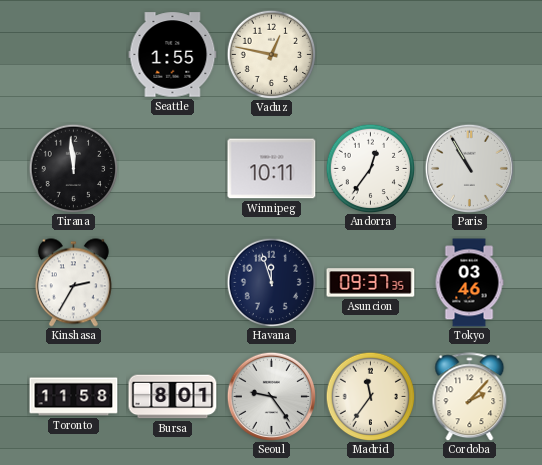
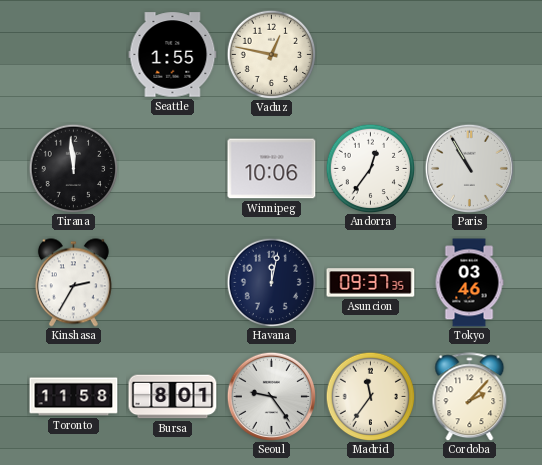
Winnipeg: 10:11 -> 10:06 (272, 169)
Havana: 11:57 -> 12:02 (271, 282)
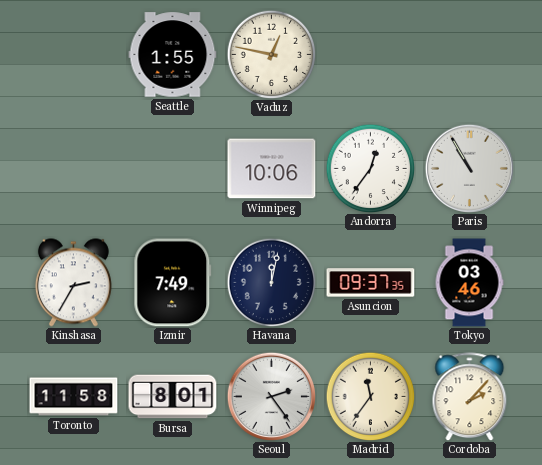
Tirana: 11:59 -> none (73, 168)
Izmir: none -> 7:49 (173, 283)
Seoul: 9:24 -> 2:24 (271, 396)
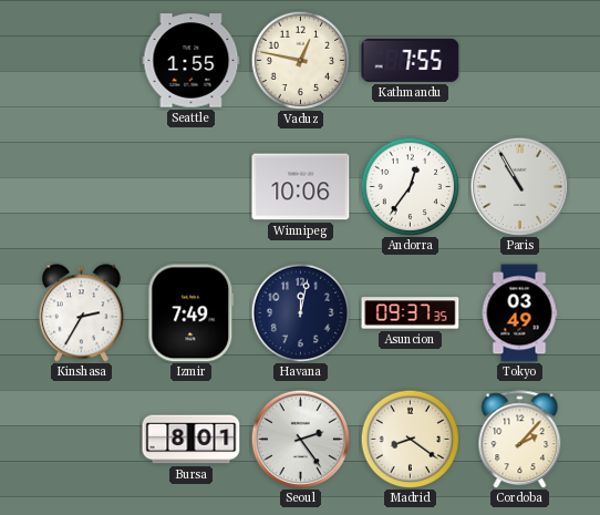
Kathmandu: none -> 7:55 (411, 60)
Tokyo: 03:46 -> 03:49 (519, 313)
Toronto: 11:58 -> none (74, 397)
Madrid: 11:36 -> 8:21 (410, 439)
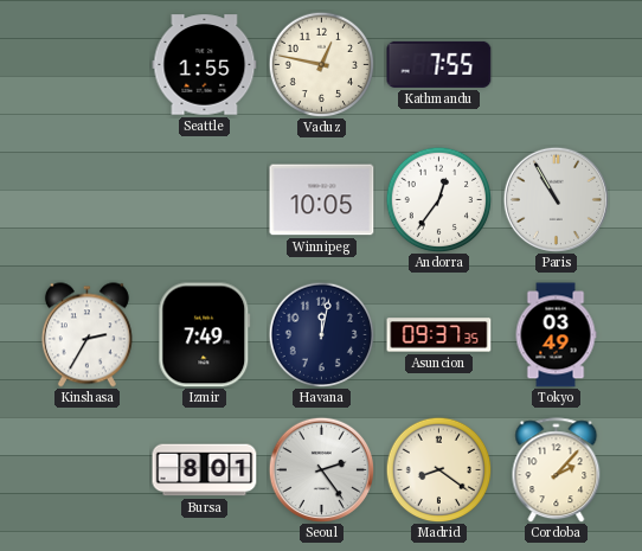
Winnipeg: 10:06 -> 10:05 (322, 200)
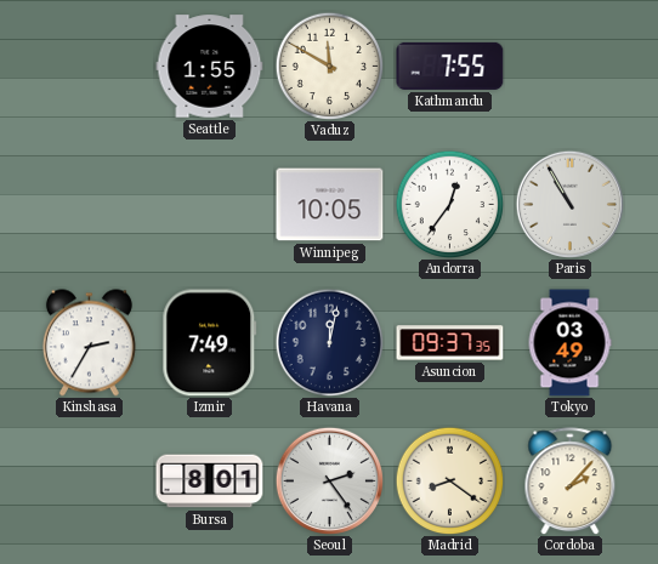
Vaduz: 12:47 -> 11:50 (329, 65)
